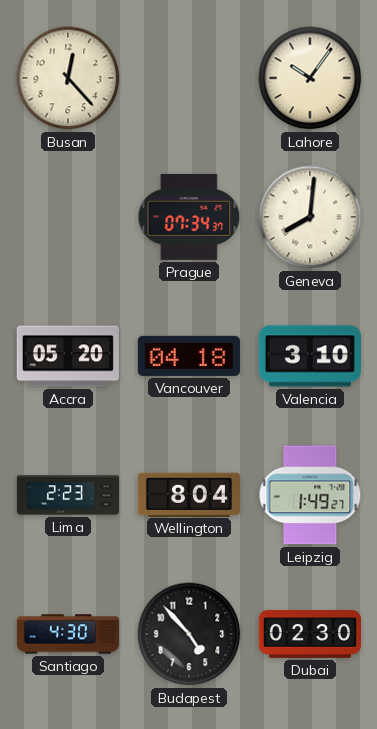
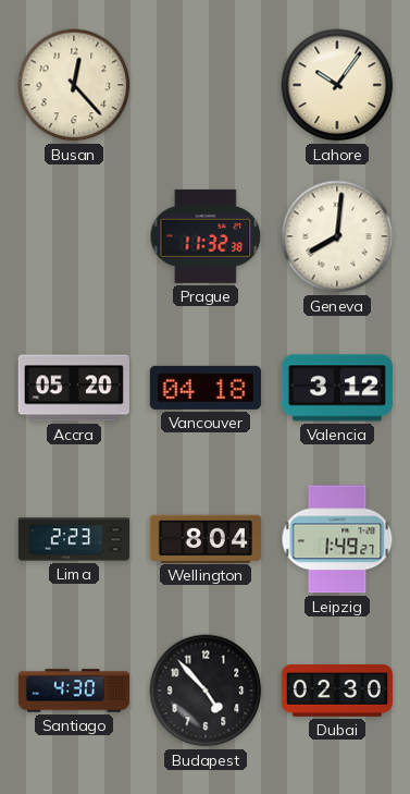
Prague: 07:34 -> 11:32 (206, 236)
Valencia: 3:10 -> 3:12 (336, 388)
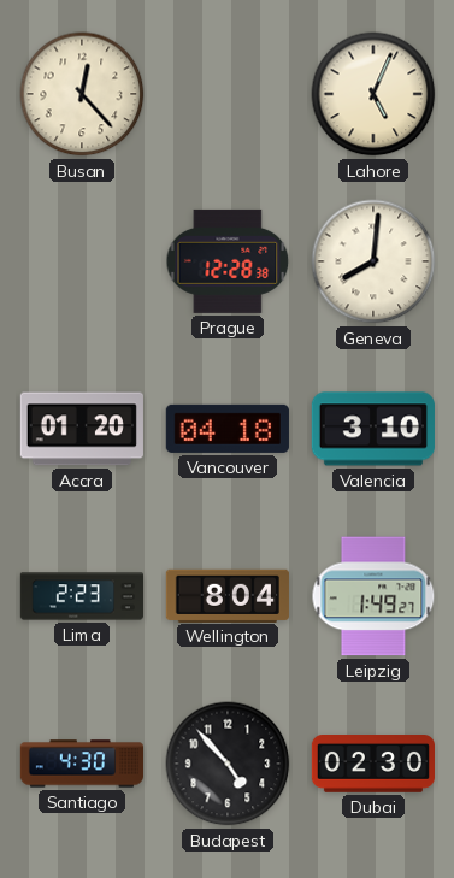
Lahore: 10:06 -> 5:04 (373, 94)
Prague: 11:32 -> 12:28 (228, 261)
Accra: 05:20 -> 01:20 (82, 429)
Valencia: 3:12 -> 3:10 (372, 429)
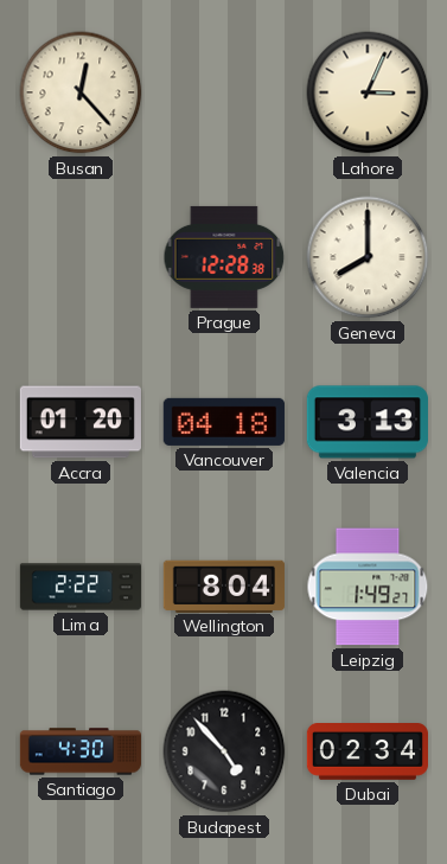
Lahore: 5:04 -> 3:04 (368, 92)
Geneva: 8:01 -> 8:00 (368, 257)
Valencia: 3:10 -> 3:13 (366, 422)
Lima: 2:23 -> 2:22 (79, 587)
Dubai: 02:30 -> 02:34 (366, 753)
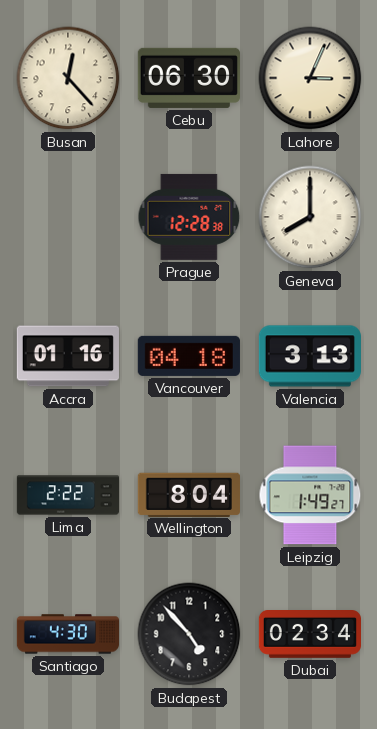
Cebu: none -> 06:30 (189, 78)
Accra: 01:20 -> 01:16 (68, 356)
